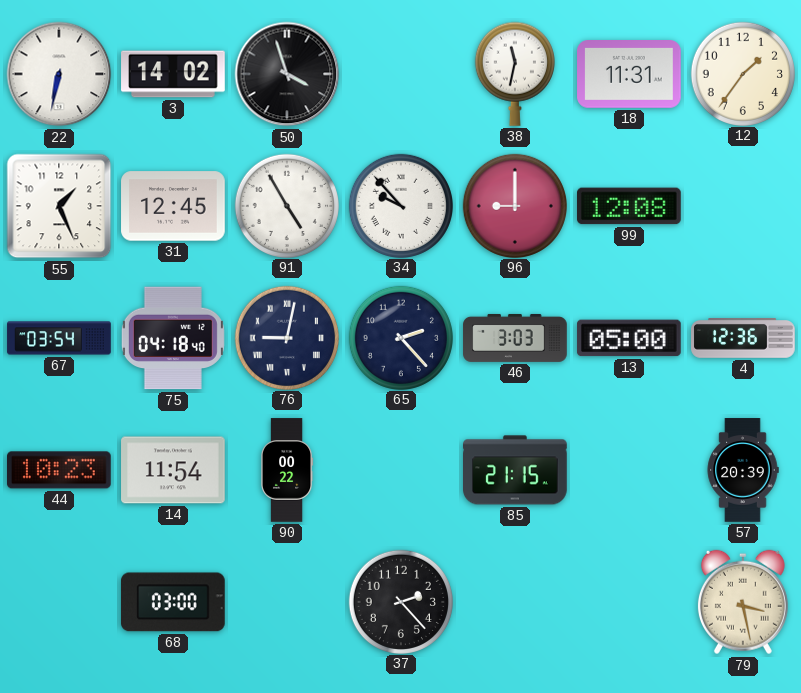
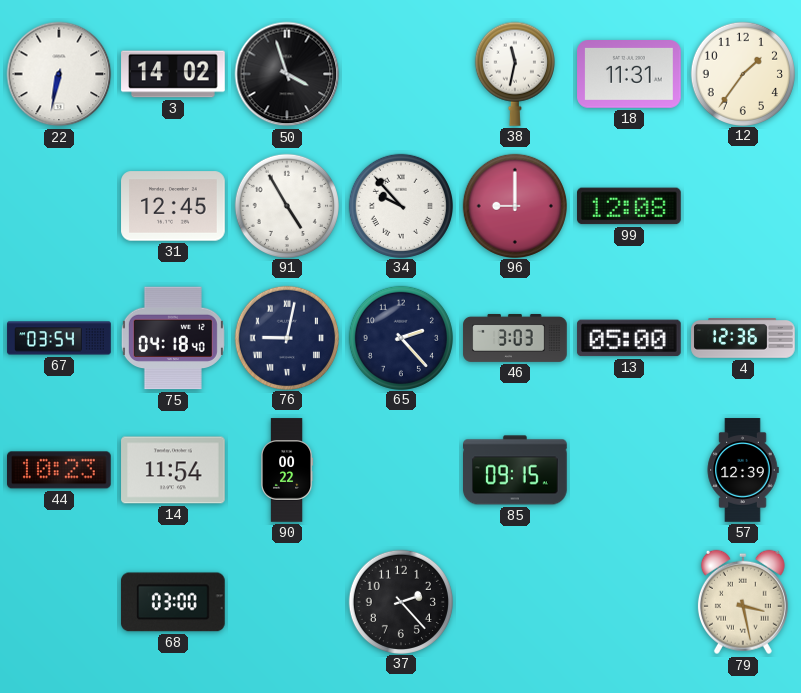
55: 1:26 -> none (59, 206)
85: 21:15 -> 09:15 (516, 470)
57: 20:39 -> 12:39 (743, 470)
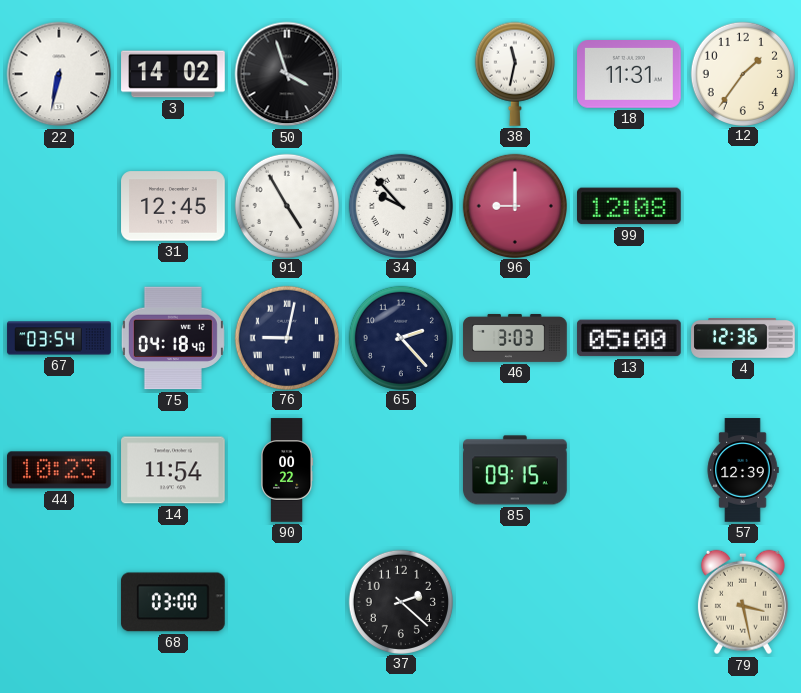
37: 2:23 -> 2:22 (400, 601)
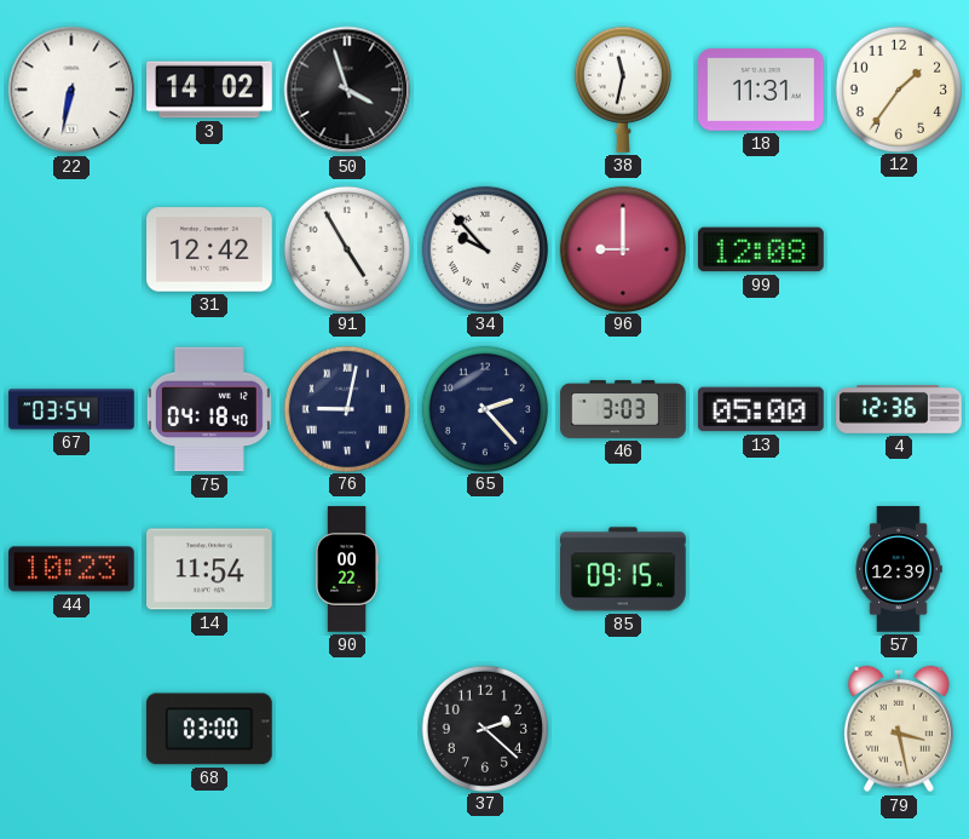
31: 12:45 -> 12:42 (209, 249)
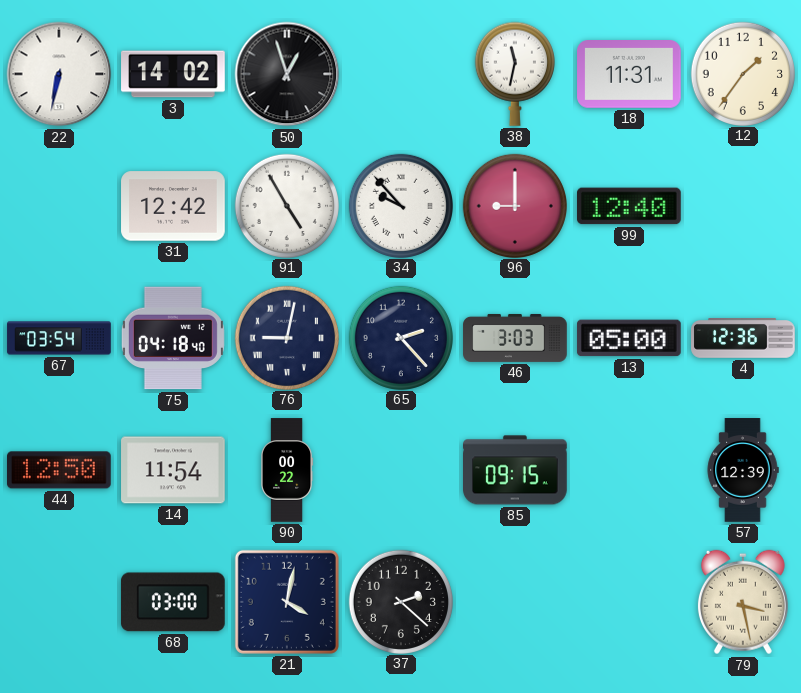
50: 3:57 -> 12:57 (287, 74)
99: 12:08 -> 12:40 (630, 206)
44: 10:23 -> 12:50 (60, 470)
21: none -> 4:02 (287, 602)
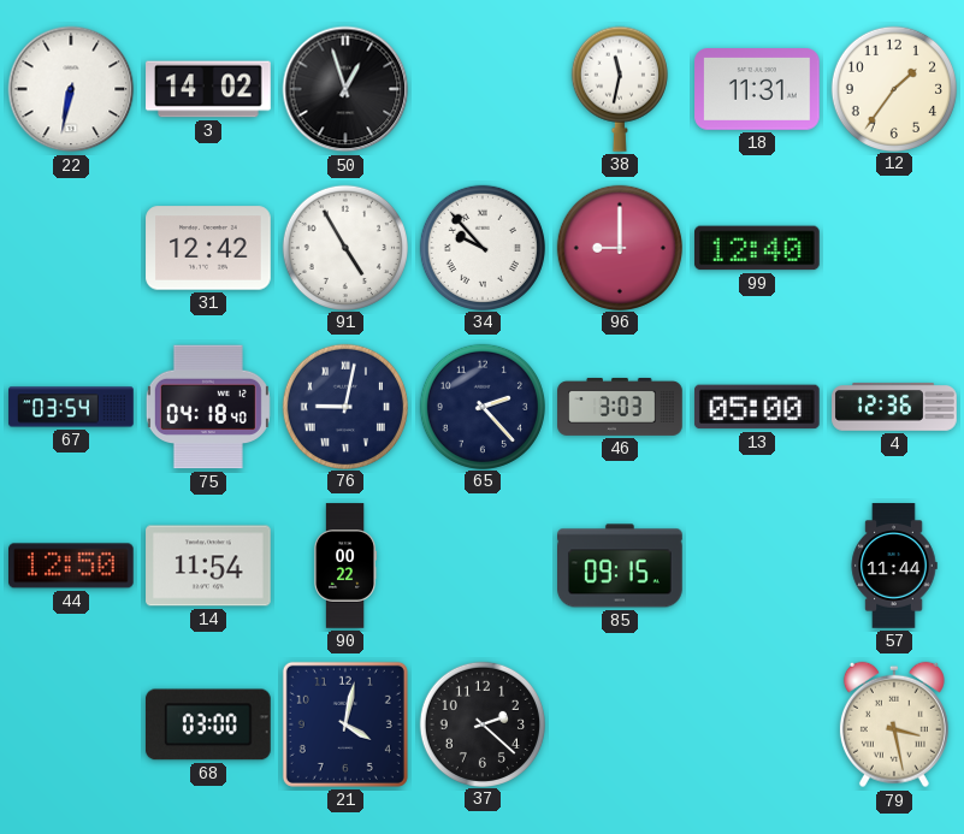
57: 12:39 -> 11:44 (894, 566)
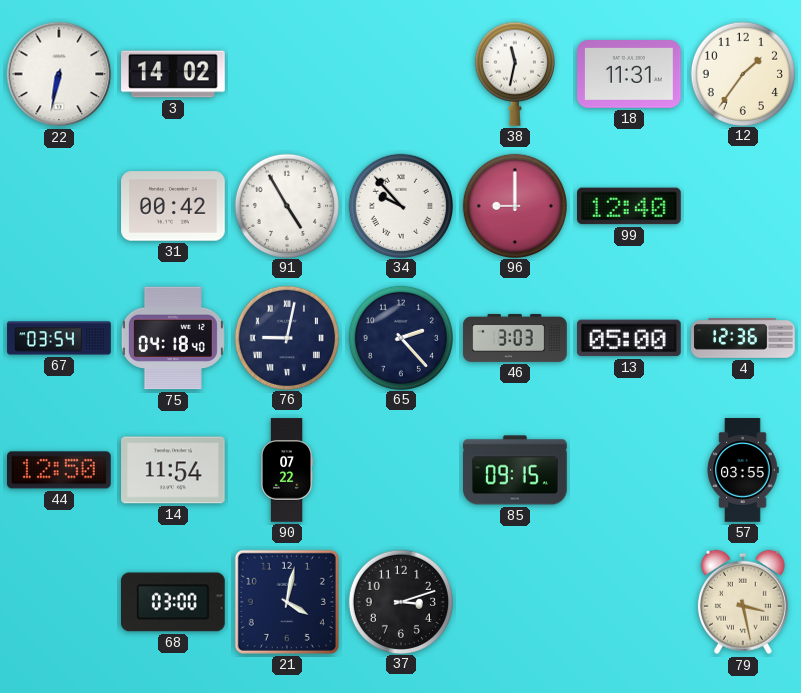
50: 12:57 -> none (345, 89)
31: 12:42 -> 00:42 (173, 206)
90: 00:22 -> 07:22 (288, 470)
57: 11:44 -> 03:55 (743, 470)
37: 2:22 -> 3:12 (400, 601)
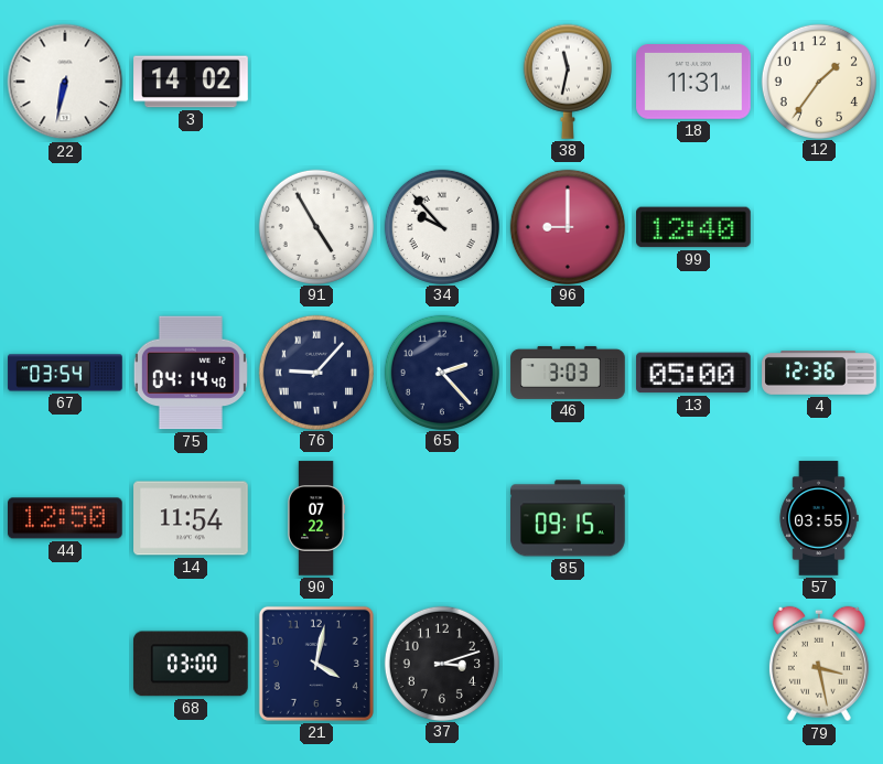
31: 00:42 -> none (173, 206)
75: 04:18 -> 04:14 (191, 373)
76: 9:02 -> 9:07 (315, 372)
